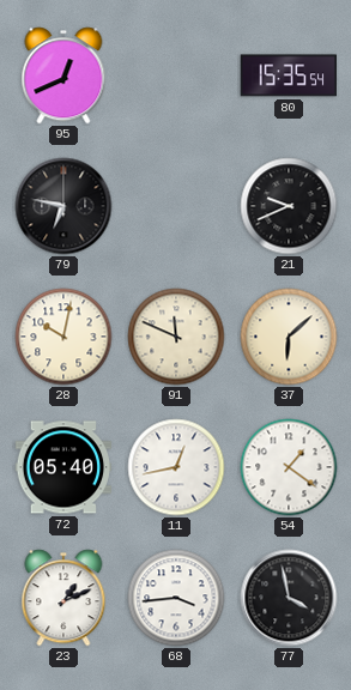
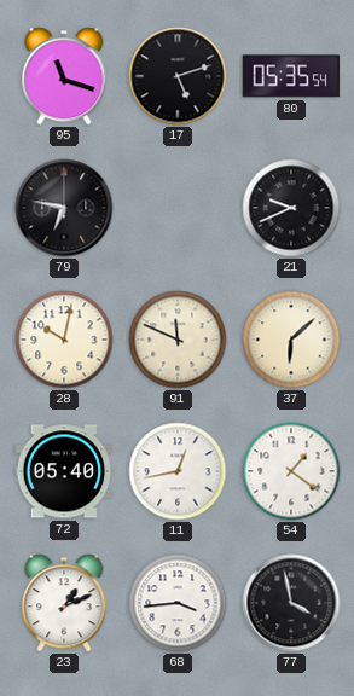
95: 12:41 -> 11:18 (64, 76)
17: none -> 5:12 (178, 76)
80: 15:35 -> 05:35 (291, 76)
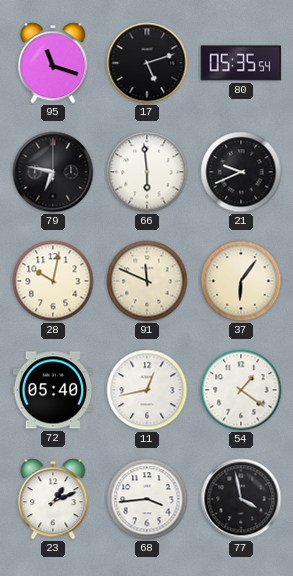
66: none -> 5:59 (147, 172)
37: 6:08 -> 6:06 (241, 281)
